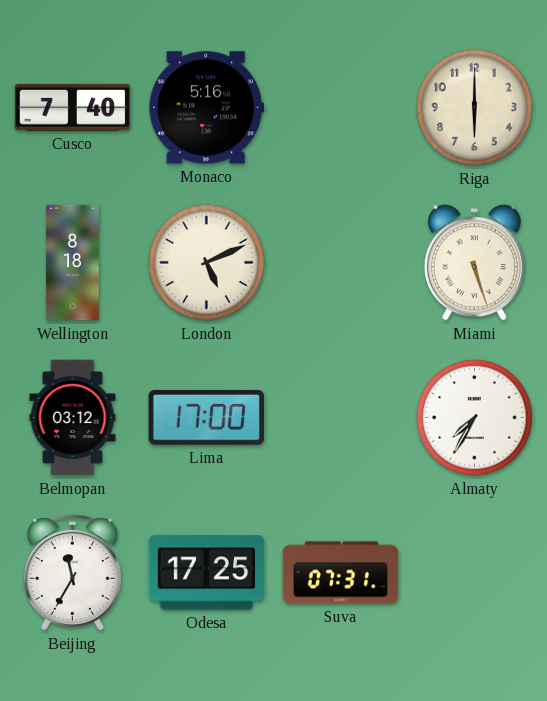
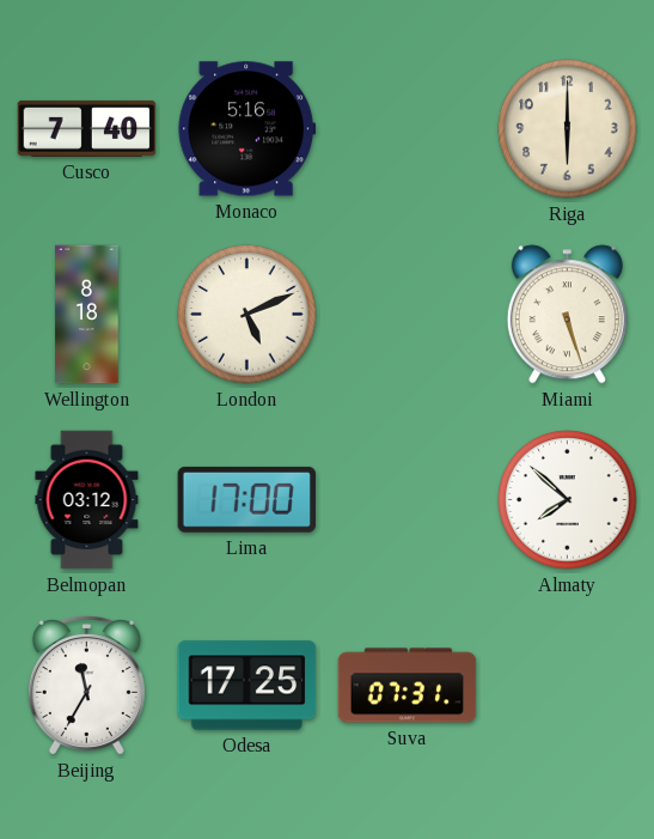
Almaty: 7:35 -> 7:52 (568, 500)
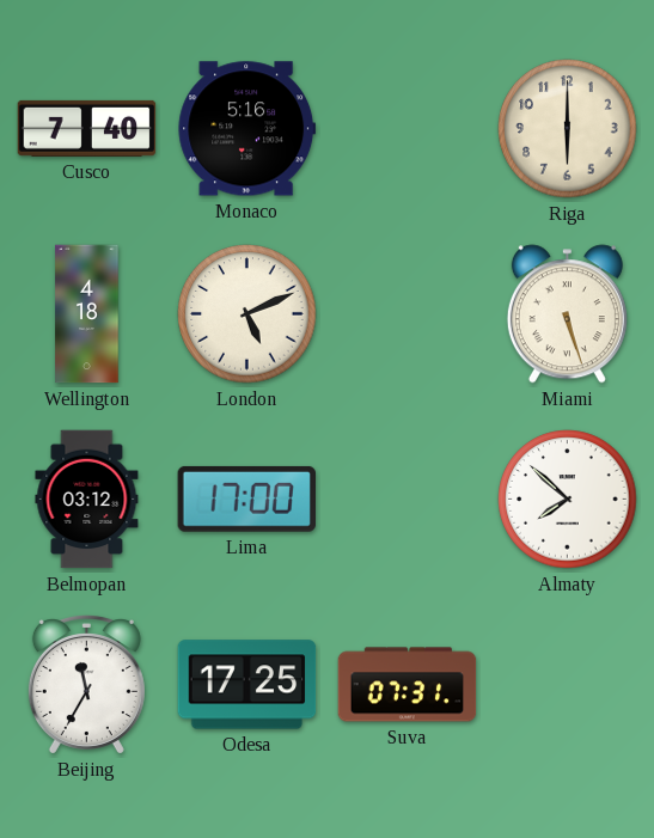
Wellington: 8:18 -> 4:18 (87, 314)
